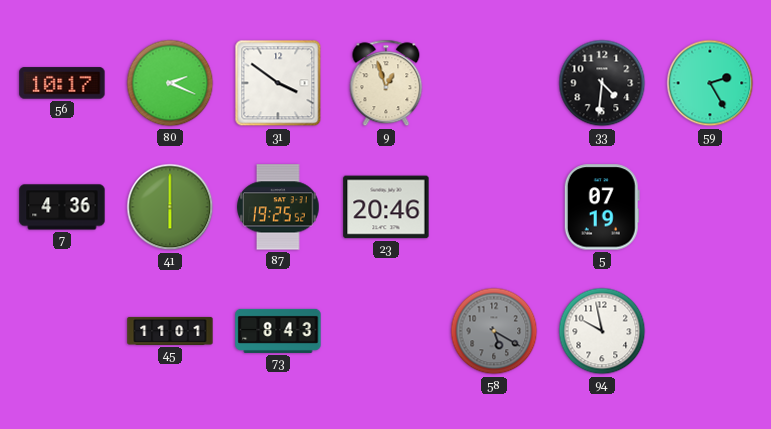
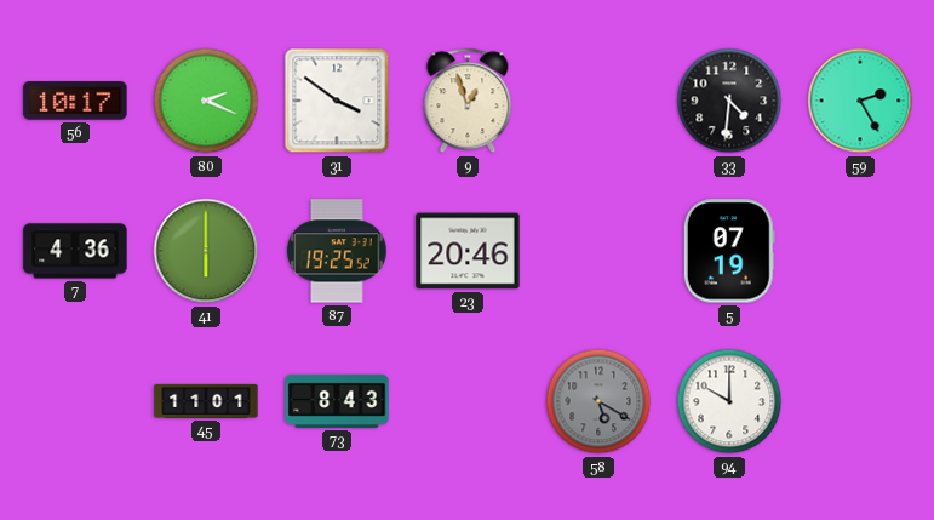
94: 9:58 -> 10:00 (729, 401)
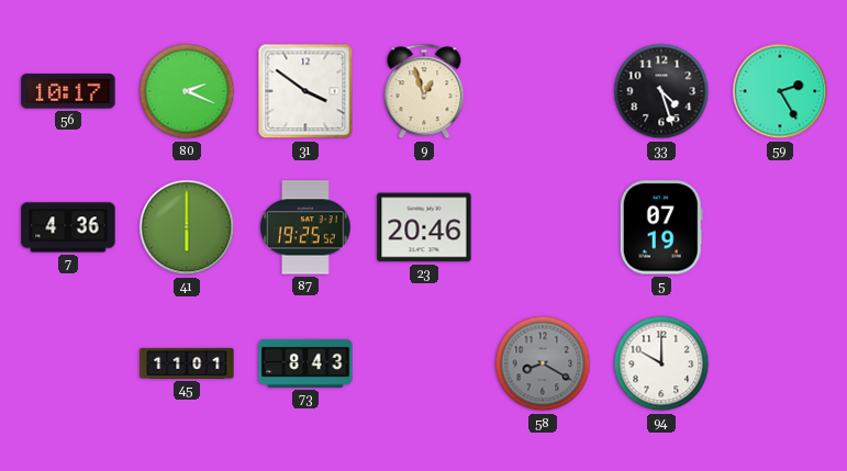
33: 4:31 -> 4:27 (661, 91)
58: 5:20 -> 8:20 (543, 363)
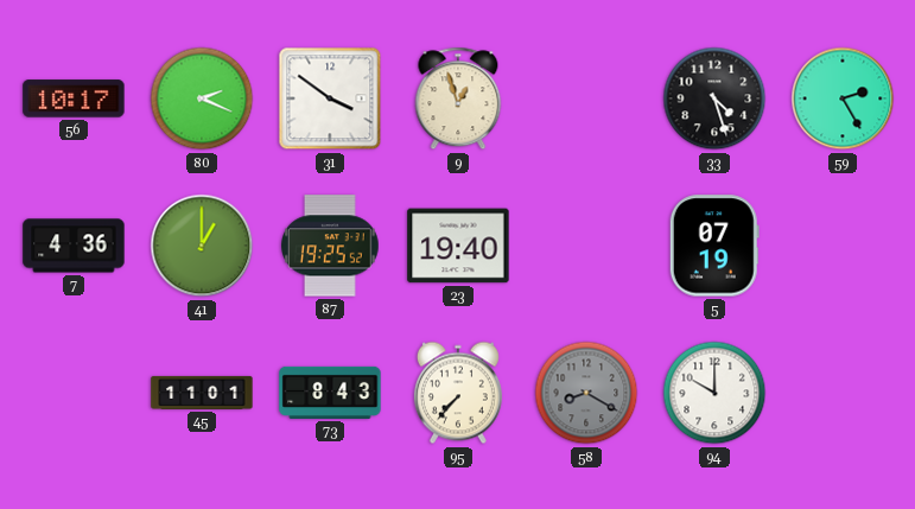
41: 6:00 -> 1:00 (202, 246)
23: 20:46 -> 19:40 (458, 246)
95: none -> 7:37 (458, 393)
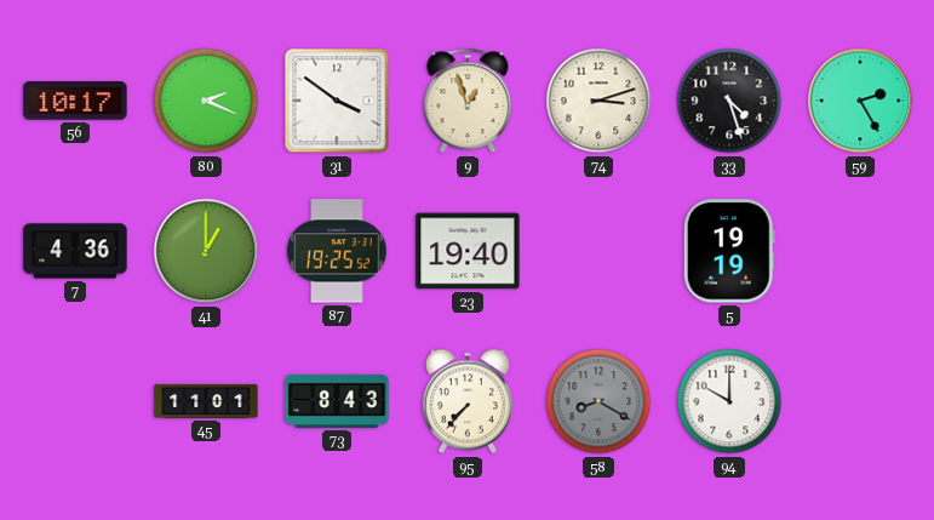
74: none -> 3:12 (598, 101)
5: 07:19 -> 19:19 (729, 251)
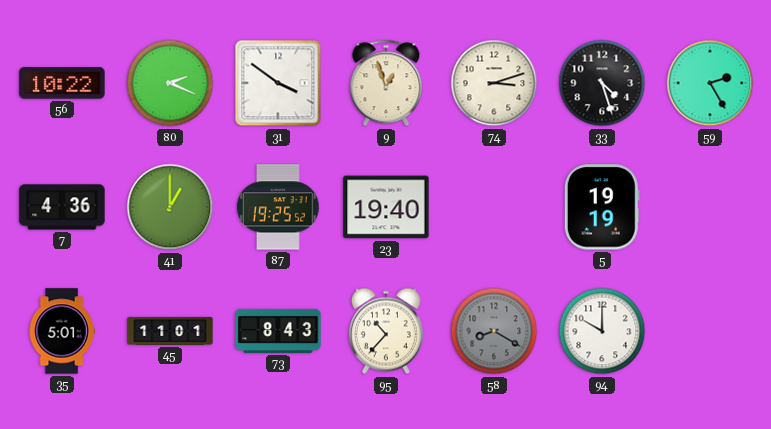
56: 10:17 -> 10:22 (62, 83)
35: none -> 5:01 (62, 331)
95: 7:37 -> 10:37 (386, 331)
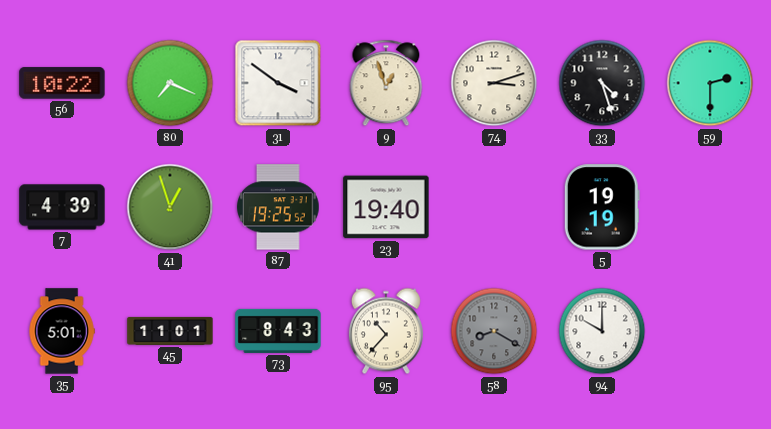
80: 2:19 -> 7:19 (170, 83)
59: 2:25 -> 2:30 (710, 83)
7: 4:36 -> 4:39 (62, 207)
41: 1:00 -> 12:57 (170, 207)
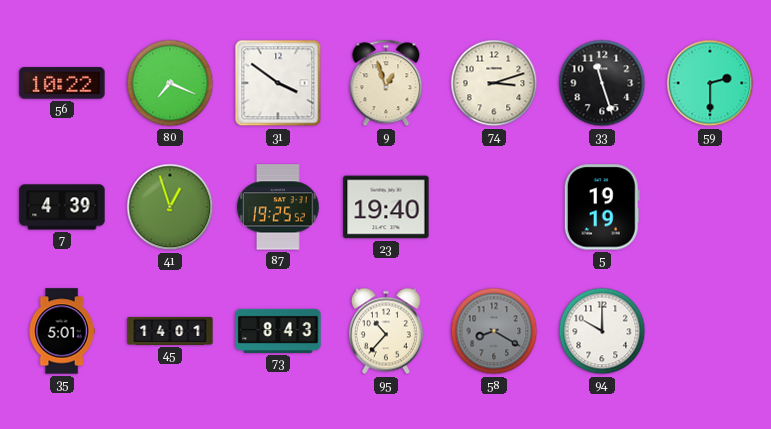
33: 4:27 -> 11:27 (602, 83)
45: 11:01 -> 14:01 (170, 331)
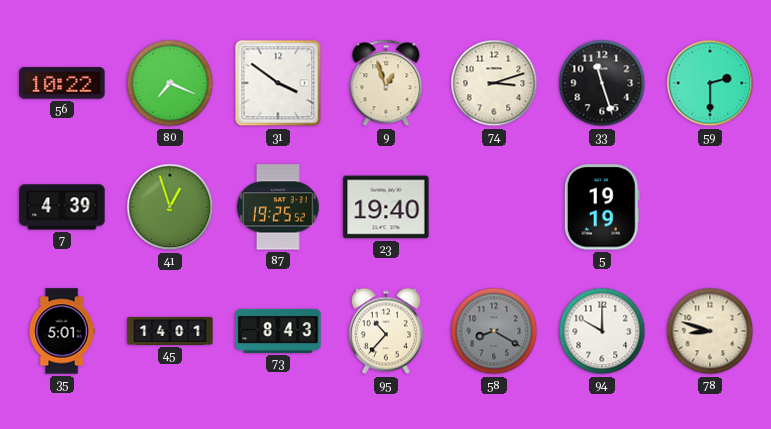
78: none -> 8:48 (710, 331)
